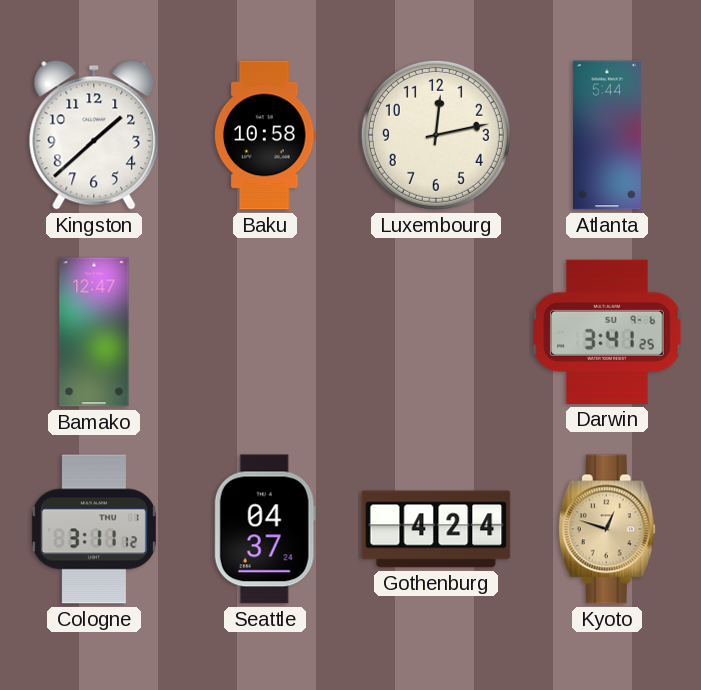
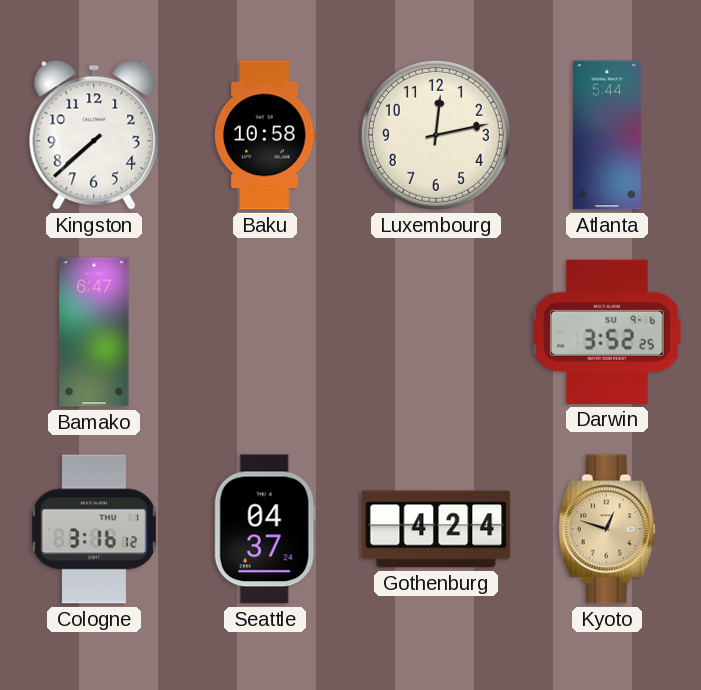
Kingston: 1:38 -> 7:38 (94, 135)
Bamako: 12:47 -> 6:47 (94, 332)
Darwin: 3:41 -> 3:52 (607, 332)
Cologne: 3:11 -> 3:16 (94, 529)
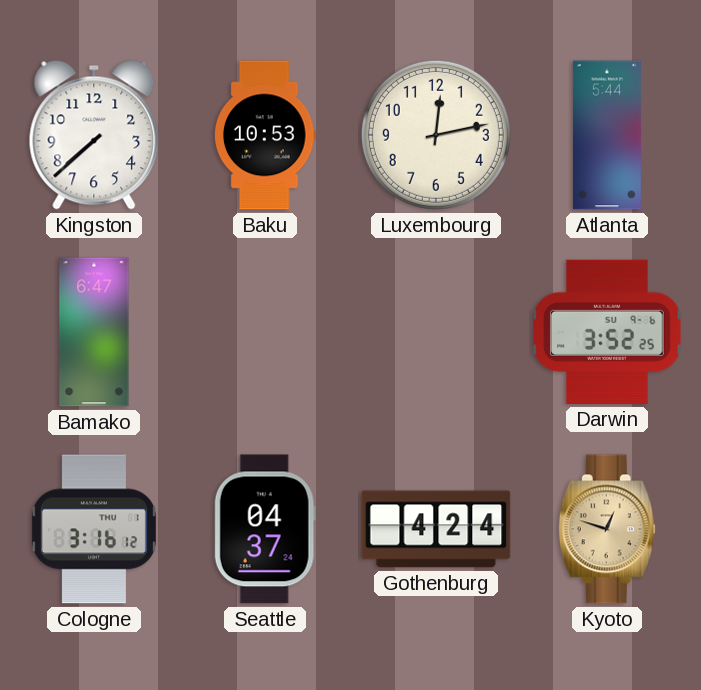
Baku: 10:58 -> 10:53 (266, 135)
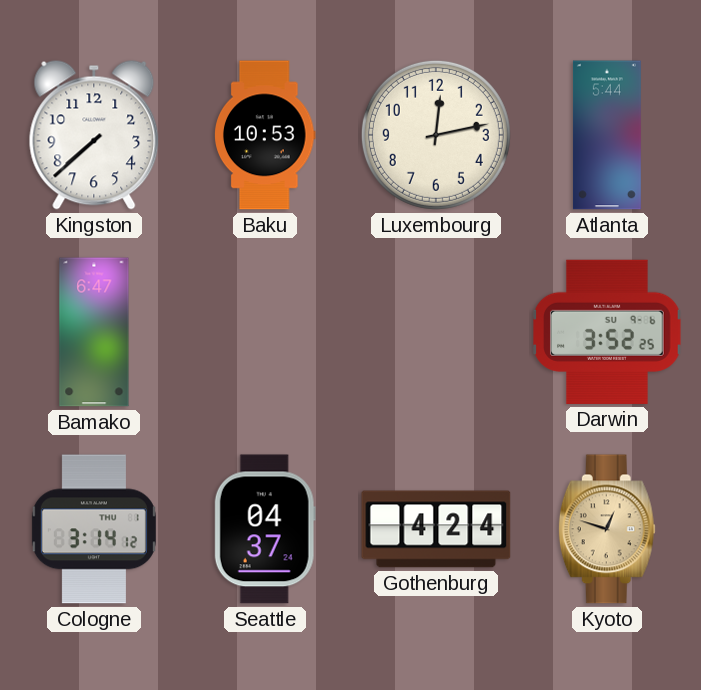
Cologne: 3:16 -> 3:14 (94, 529)
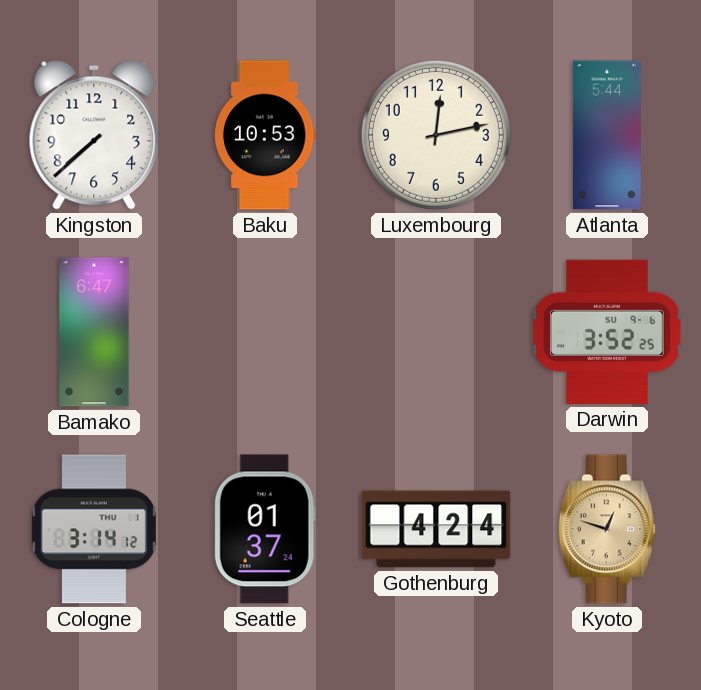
Seattle: 04:37 -> 01:37 (265, 529)
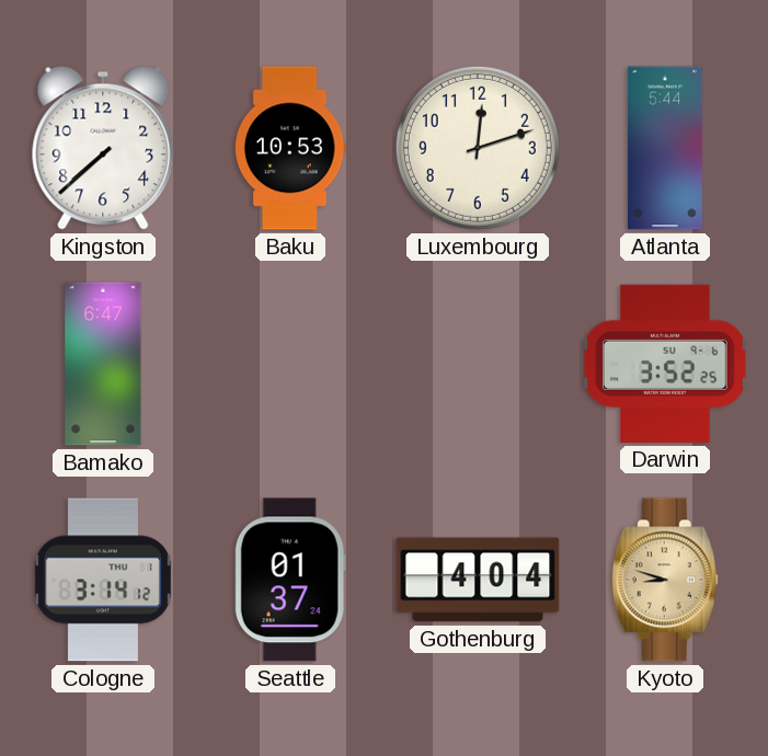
Luxembourg: 12:13 -> 12:12 (478, 148)
Gothenburg: 4:24 -> 4:04 (478, 580)
Kyoto: 12:48 -> 8:48 (665, 580)
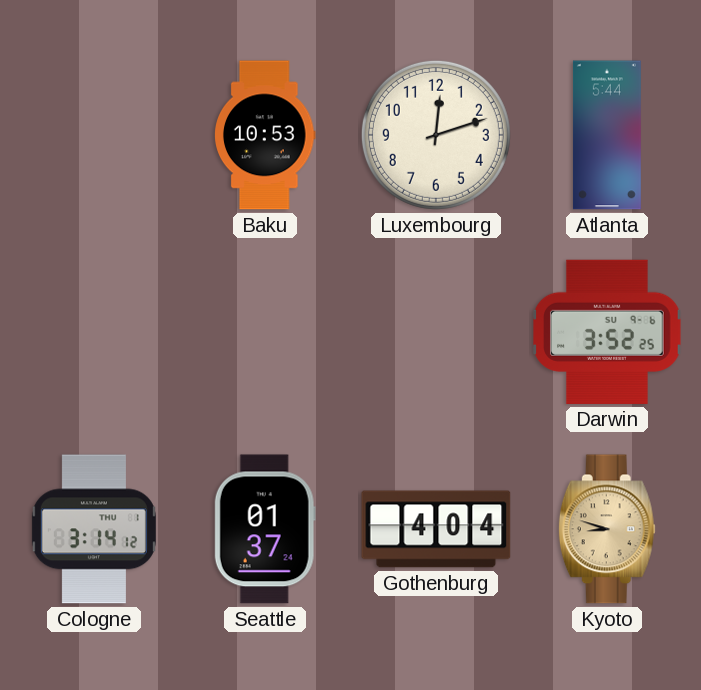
Kingston: 7:38 -> none (103, 148)
Bamako: 6:47 -> none (103, 364)
